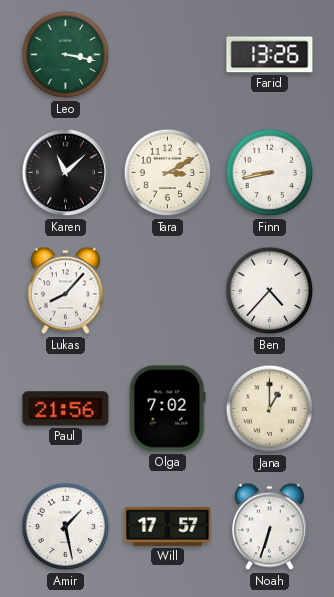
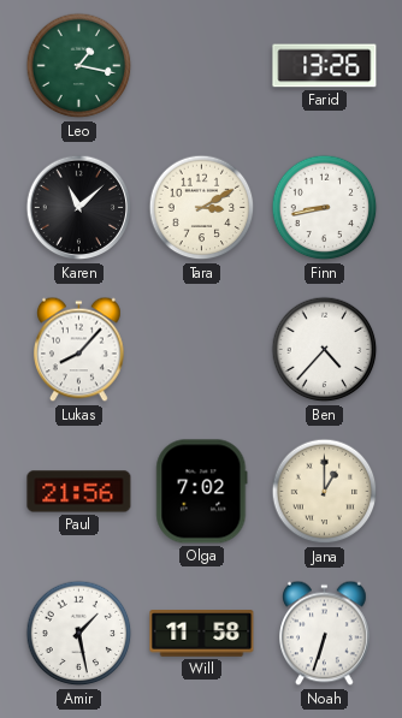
Leo: 3:17 -> 1:17 (79, 66)
Will: 17:57 -> 11:58 (202, 634)
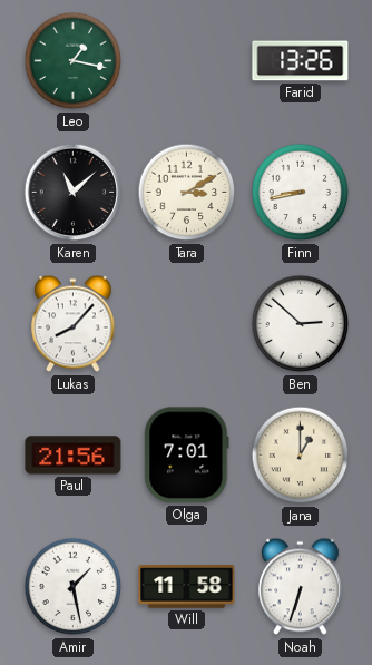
Ben: 4:37 -> 2:52 (301, 324)
Olga: 7:02 -> 7:01 (187, 456)
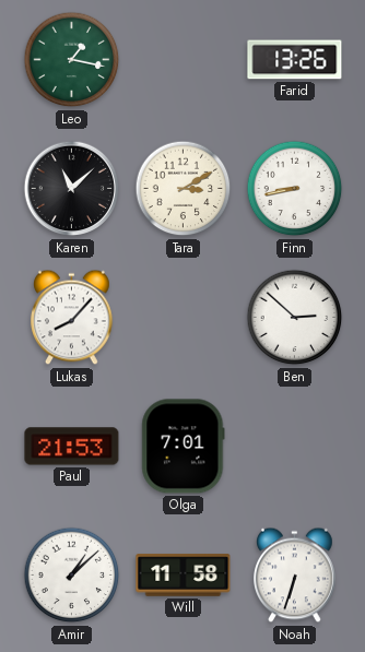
Paul: 21:56 -> 21:53 (72, 447)
Jana: 1:00 -> none (301, 456)
Amir: 1:28 -> 1:08 (72, 576)
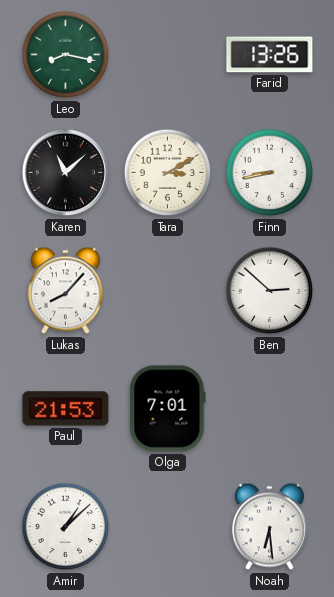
Leo: 1:17 -> 8:17 (66, 55)
Will: 11:58 -> none (184, 576)
Noah: 6:33 -> 6:29 (270, 527)
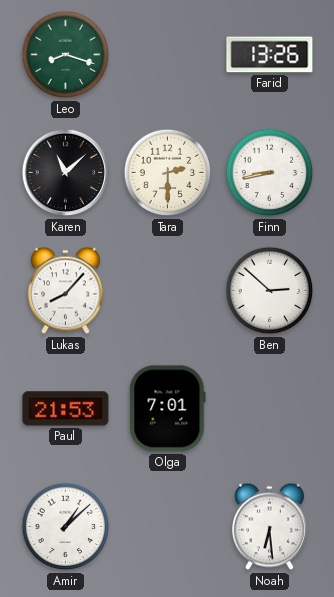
Leo: 8:17 -> 8:18 (66, 55)
Tara: 3:10 -> 2:30 (168, 173)
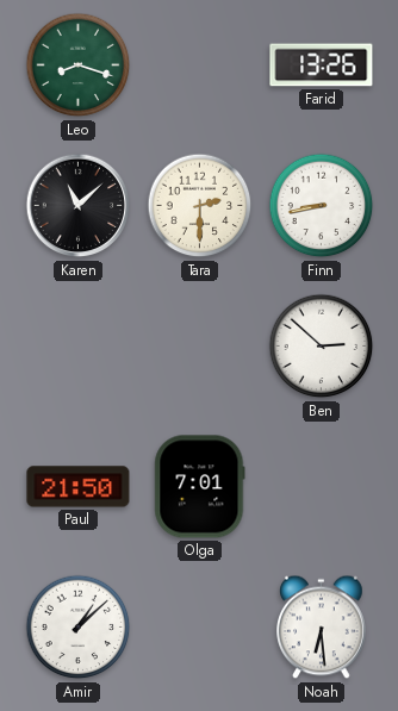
Lukas: 8:07 -> none (66, 291)
Paul: 21:53 -> 21:50 (79, 487)
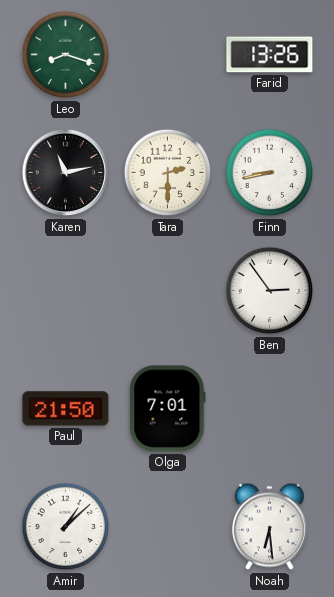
Karen: 11:08 -> 11:13 (66, 173)
Ben: 2:52 -> 2:54 (270, 291)
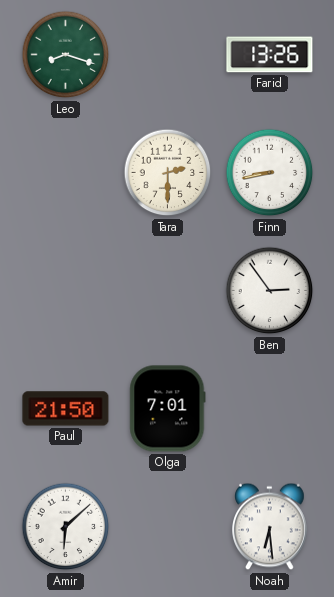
Karen: 11:13 -> none (66, 173)
Amir: 1:08 -> 6:08 (66, 527)
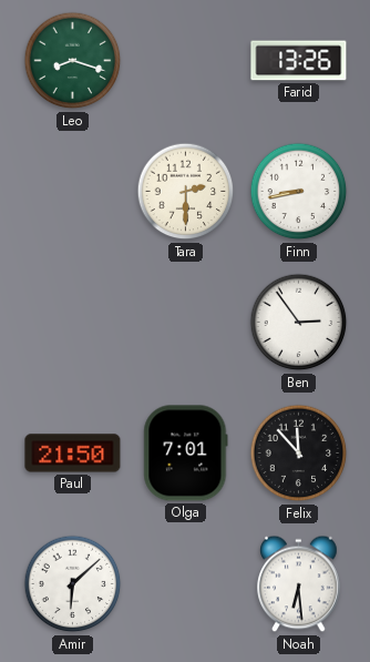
Felix: none -> 11:53 (299, 454)
